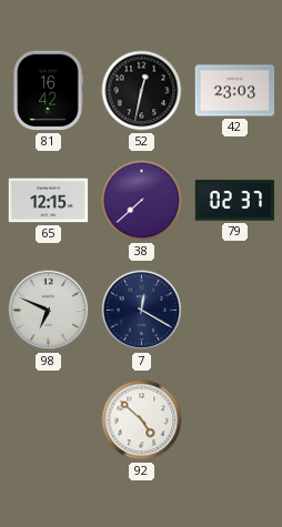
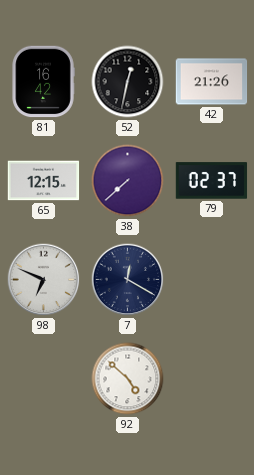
42: 23:03 -> 21:26 (212, 82)
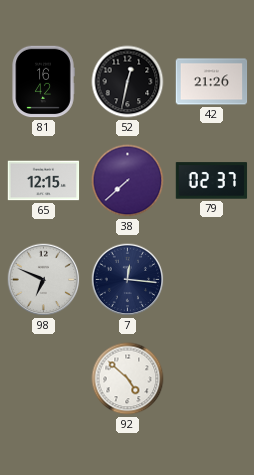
7: 12:20 -> 12:16 (128, 280)
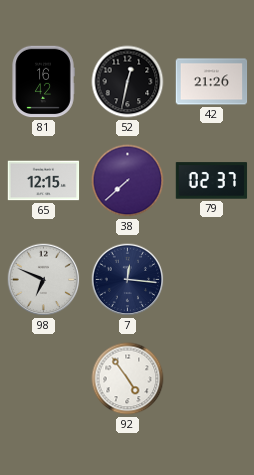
92: 4:52 -> 4:54 (128, 379)
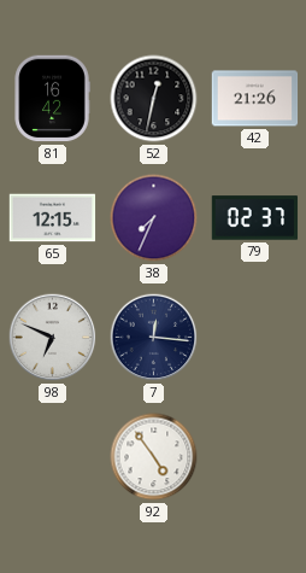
38: 7:38 -> 7:34 (154, 218)
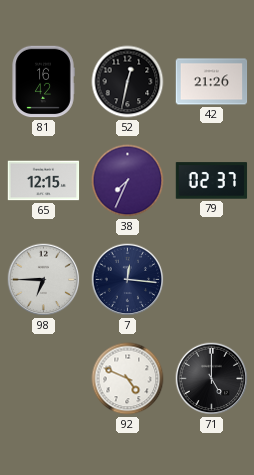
98: 6:49 -> 6:45 (44, 280)
92: 4:54 -> 4:49 (128, 379)
71: none -> 5:00 (212, 379)
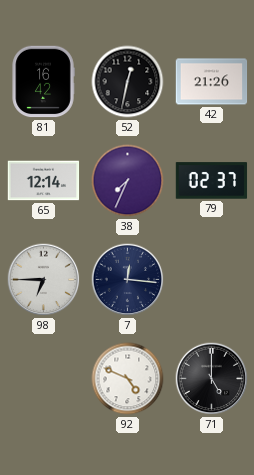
65: 12:15 -> 12:14 (44, 181)
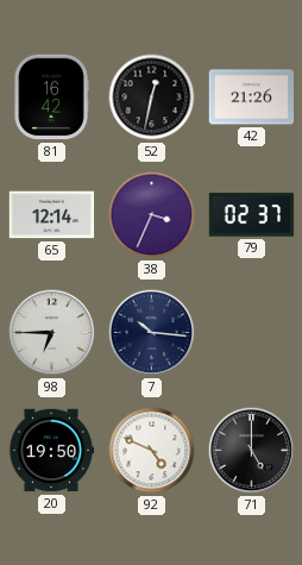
38: 7:34 -> 3:34 (152, 215)
7: 12:16 -> 10:16 (152, 333)
20: none -> 19:50 (51, 451)
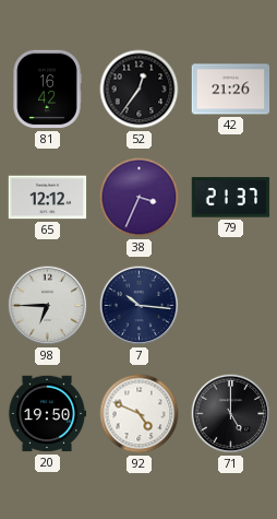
52: 12:32 -> 12:36 (140, 90)
65: 12:14 -> 12:12 (48, 198)
79: 02:37 -> 21:37 (231, 198)
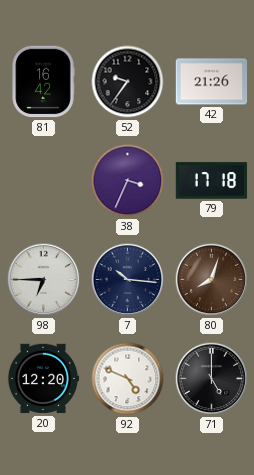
52: 12:36 -> 9:36 (128, 82)
65: 12:12 -> none (48, 198)
79: 21:37 -> 17:18 (212, 181)
80: none -> 8:03 (212, 280)
20: 19:50 -> 12:20 (43, 379)
